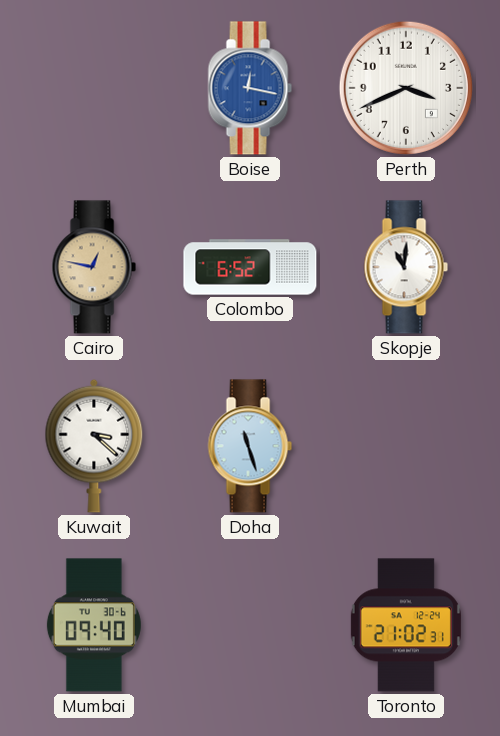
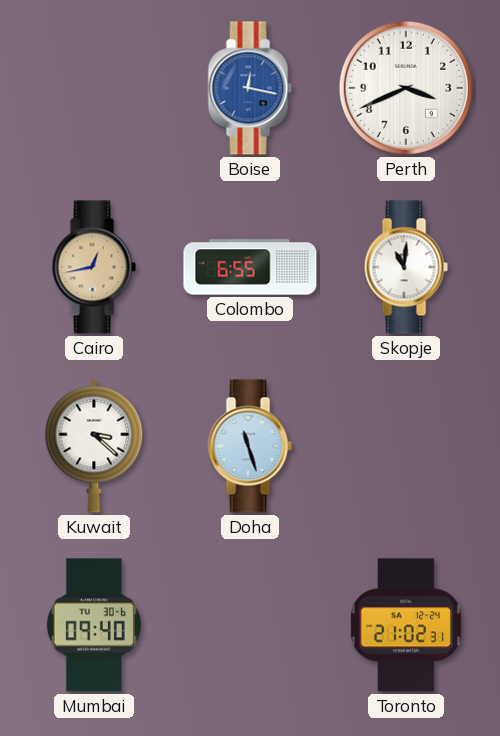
Cairo: 12:47 -> 12:43 (94, 267)
Colombo: 6:52 -> 6:55 (250, 267)
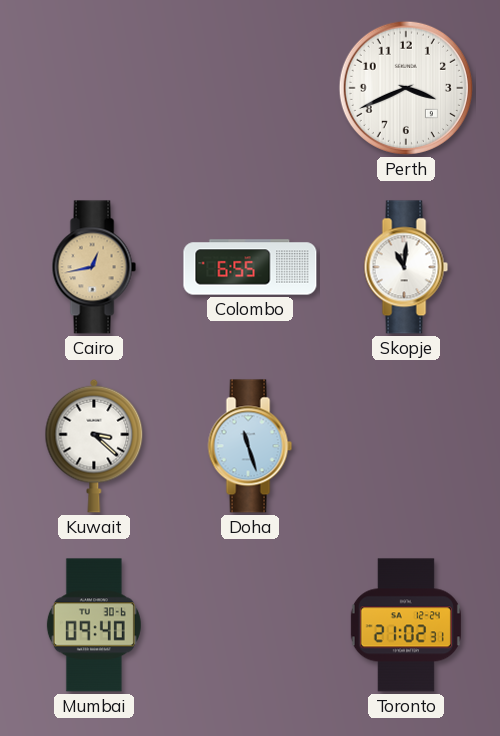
Boise: 12:17 -> none (250, 88)
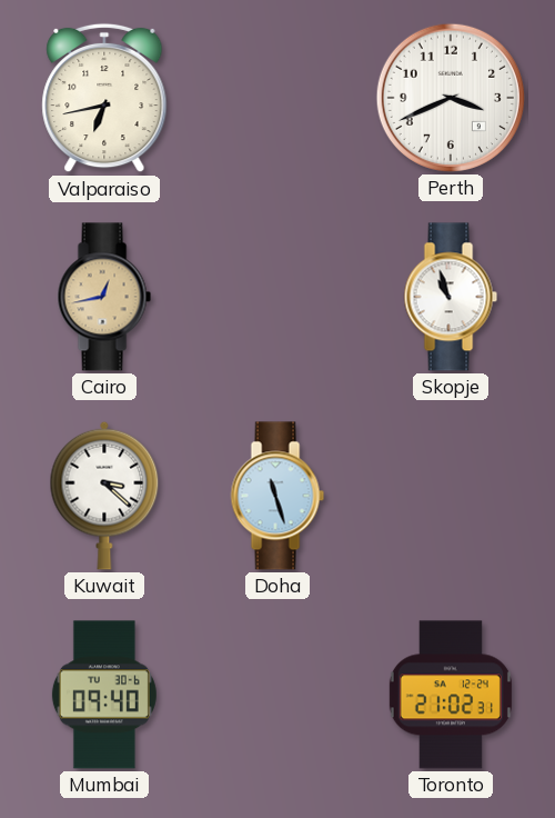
Valparaiso: none -> 6:43 (104, 98)
Colombo: 6:55 -> none (250, 267)
Skopje: 11:01 -> 10:57 (451, 297)
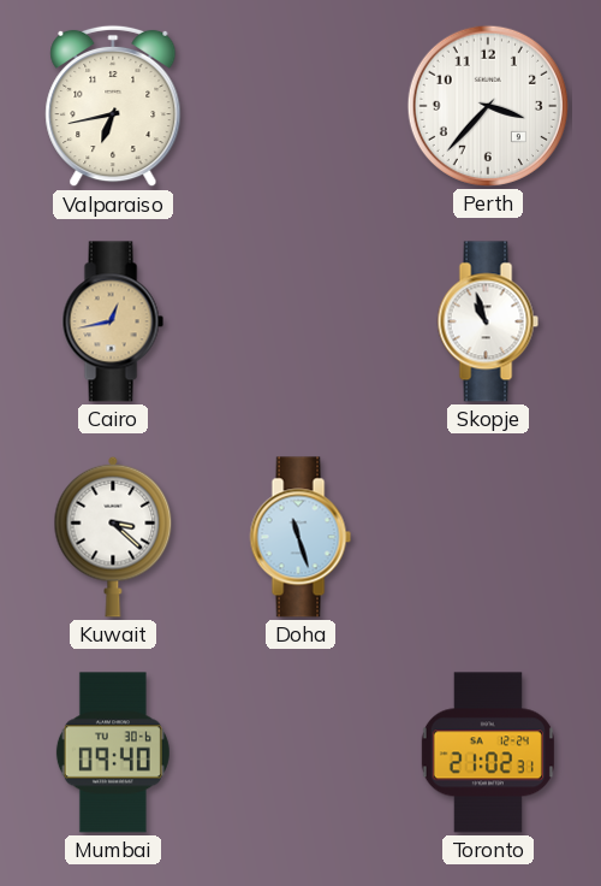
Perth: 3:41 -> 3:37 (488, 106)
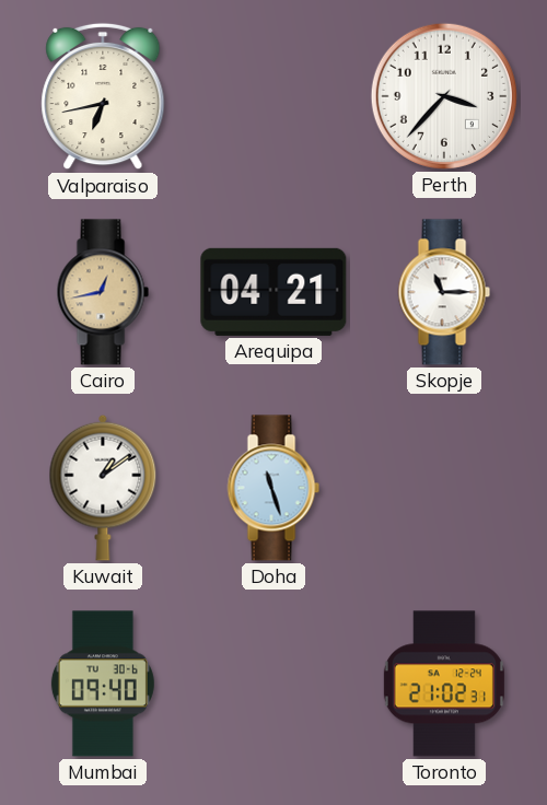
Arequipa: none -> 04:21 (273, 292)
Skopje: 10:57 -> 11:15 (444, 292)
Kuwait: 3:22 -> 1:09 (103, 488)
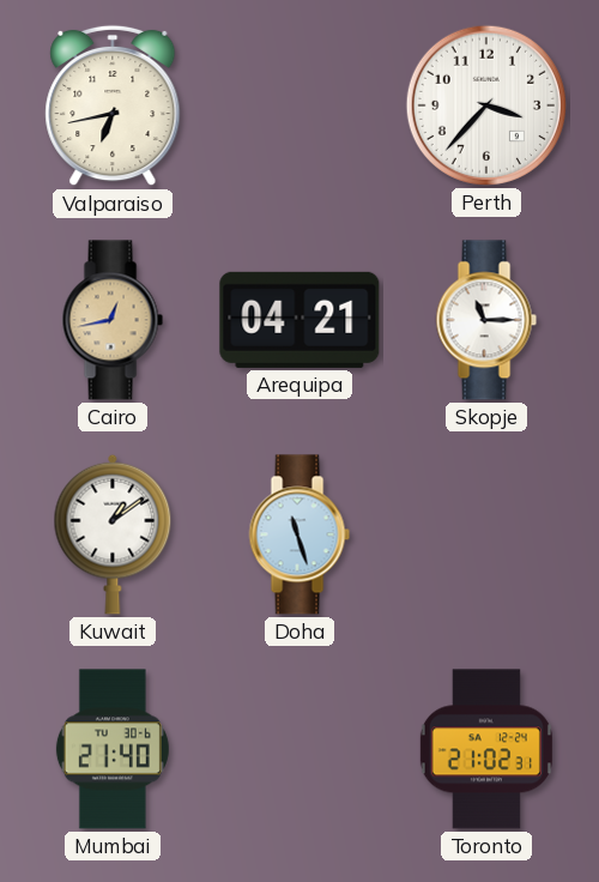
Mumbai: 09:40 -> 21:40 (113, 749)
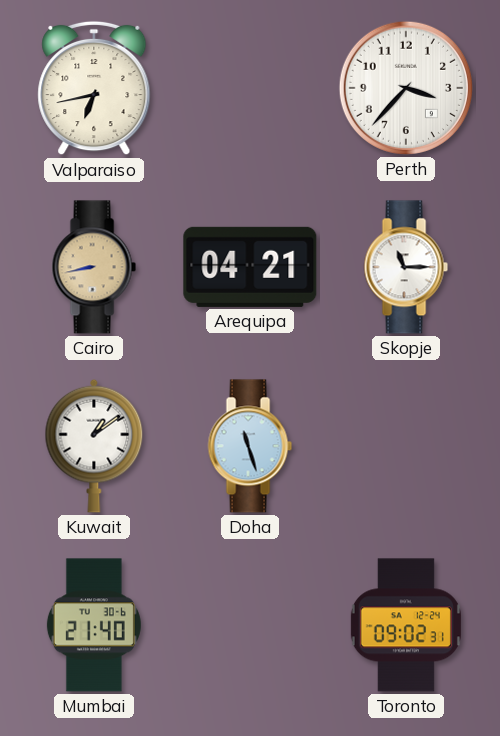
Cairo: 12:43 -> 8:43 (94, 267)
Toronto: 21:02 -> 09:02 (406, 625)
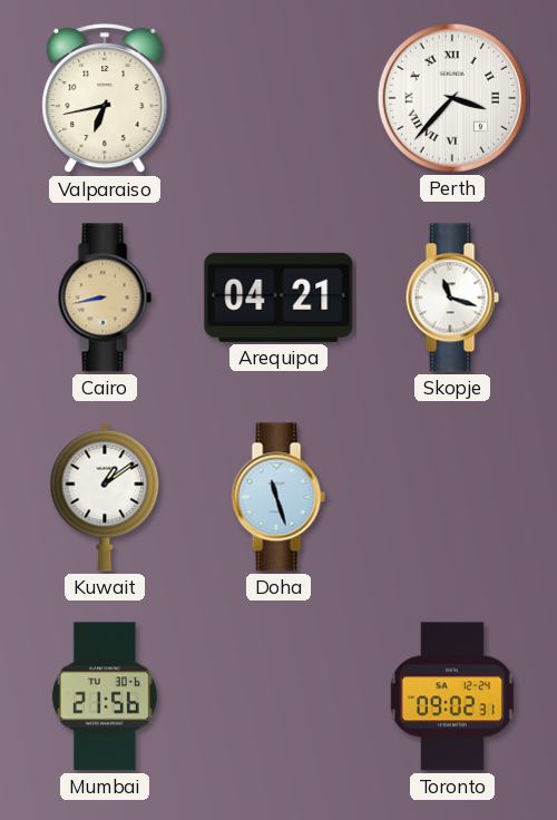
Perth numerals: Arabic -> Roman (452, 98)
Skopje: 11:15 -> 11:18 (452, 297)
Mumbai: 21:40 -> 21:56 (105, 696)
